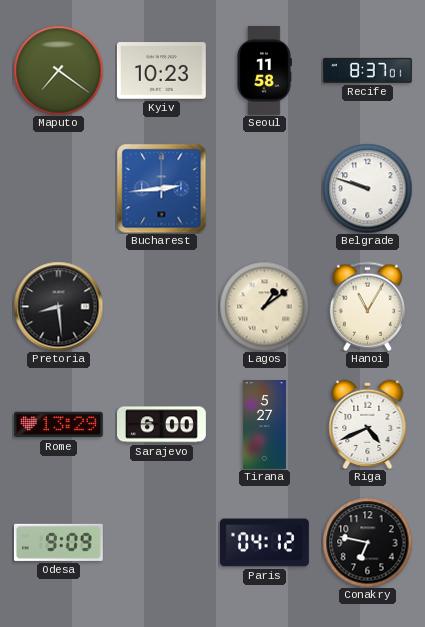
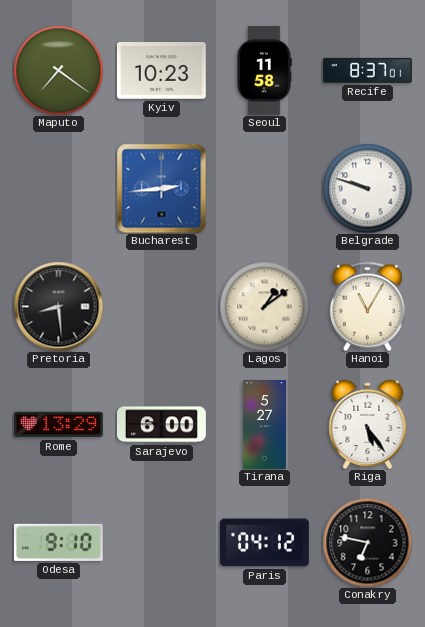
Riga: 4:41 -> 5:24 (368, 424)
Odesa: 9:09 -> 9:10 (58, 542)
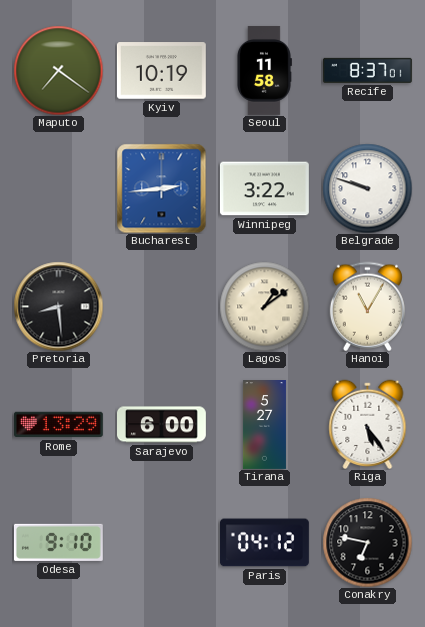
Kyiv: 10:23 -> 10:19 (161, 71)
Winnipeg: none -> 3:22 (264, 189)
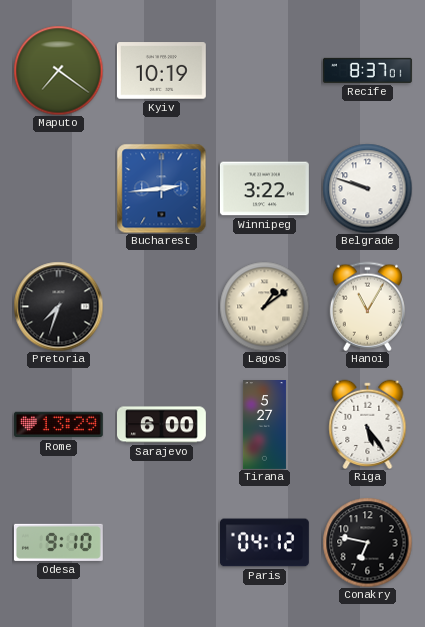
Seoul: 11:58 -> none (265, 70)
Pretoria: 8:29 -> 7:33 (58, 306)
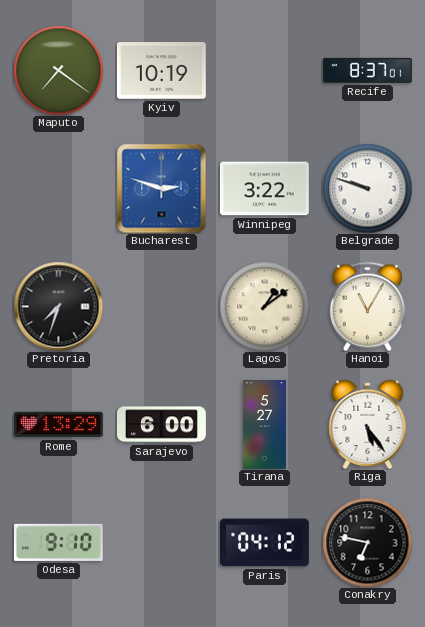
Bucharest: 2:44 -> 2:48 (161, 188)
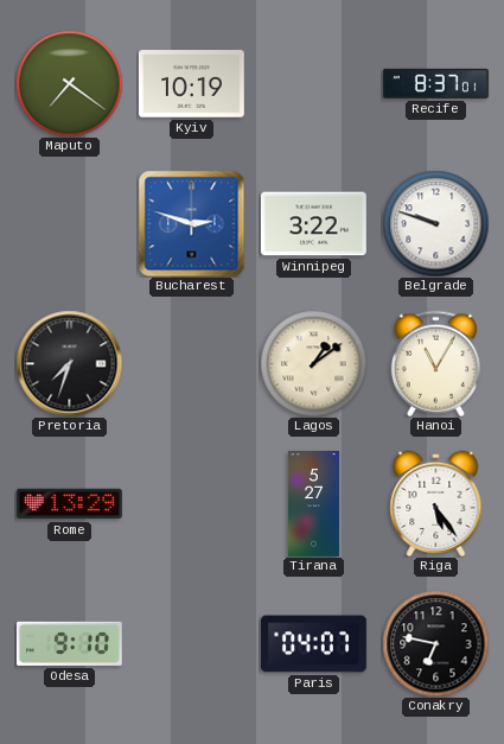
Sarajevo: 6:00 -> none (162, 425)
Paris: 04:12 -> 04:07 (313, 644)
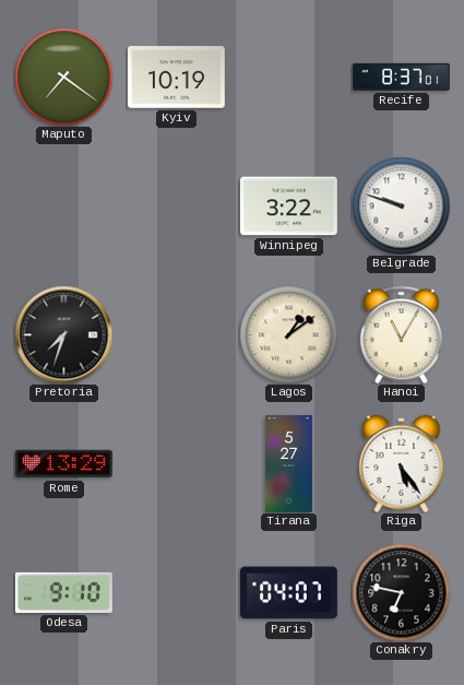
Bucharest: 2:48 -> none (191, 223)
